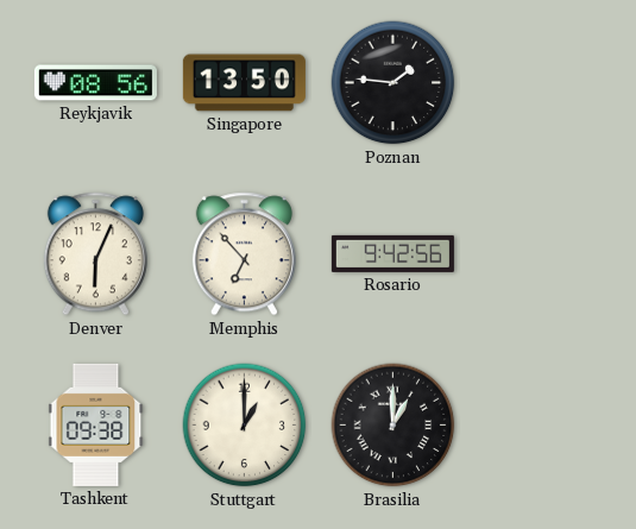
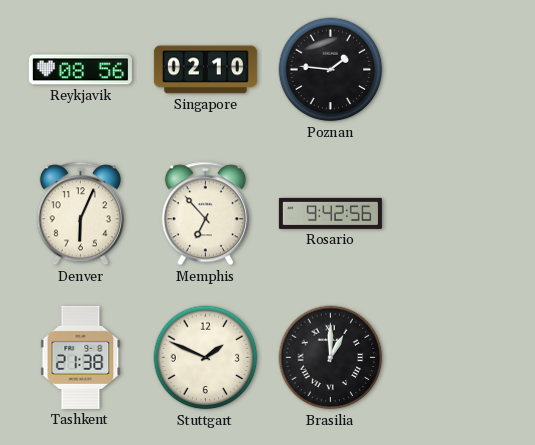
Singapore: 13:50 -> 02:10 (205, 70)
Tashkent: 09:38 -> 21:38 (81, 357)
Stuttgart: 1:00 -> 1:49 (206, 358)
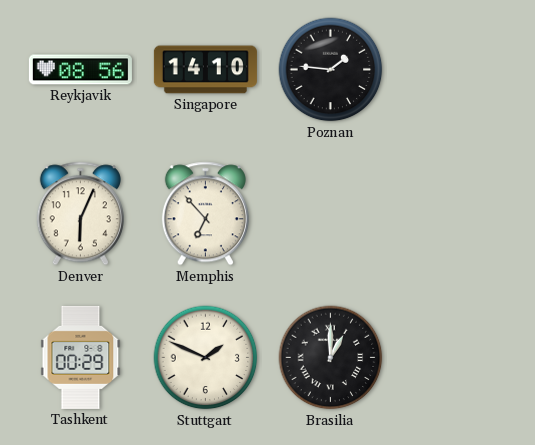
Singapore: 02:10 -> 14:10 (205, 70)
Rosario: 9:42 -> none (330, 213)
Tashkent: 21:38 -> 00:29 (81, 357)
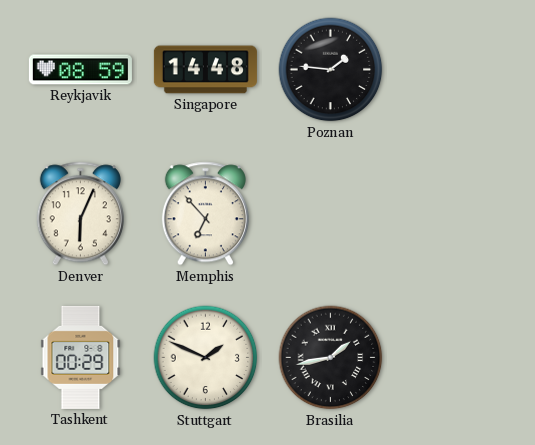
Reykjavik: 08:56 -> 08:59 (80, 70)
Singapore: 14:10 -> 14:48 (205, 70)
Brasilia: 1:00 -> 1:43 (331, 358)
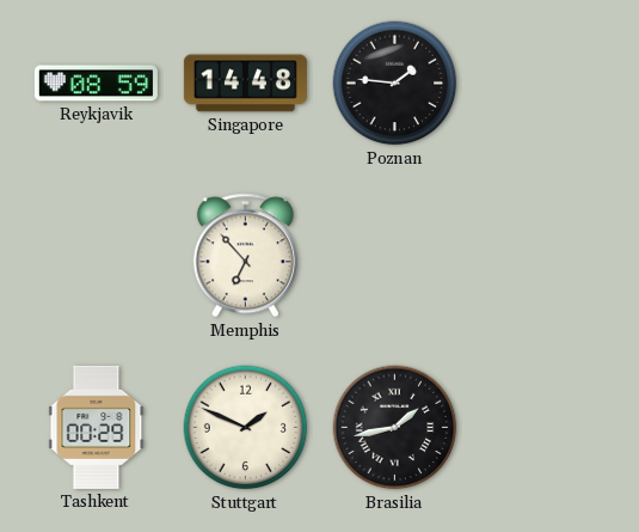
Denver: 6:04 -> none (80, 214)
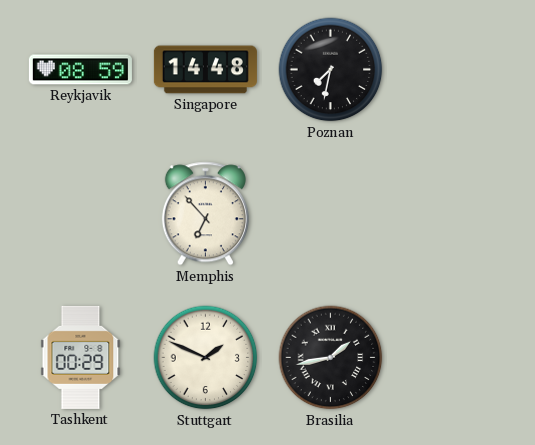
Poznan: 1:46 -> 7:32 (331, 70)
